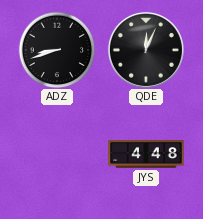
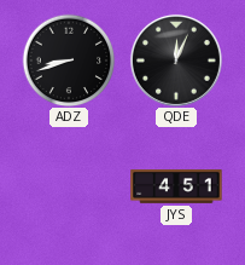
JYS: 4:48 -> 4:51 (176, 186)
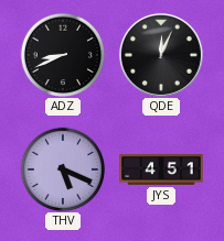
ADZ: 8:42 -> 8:41 (63, 55)
THV: none -> 5:19 (63, 169)
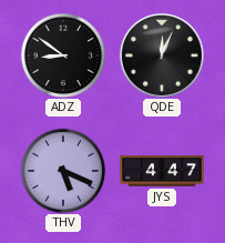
ADZ: 8:41 -> 8:51 (63, 55)
JYS: 4:51 -> 4:47 (162, 171)
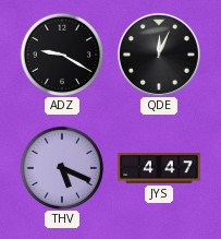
ADZ: 8:51 -> 9:20 (62, 55)
